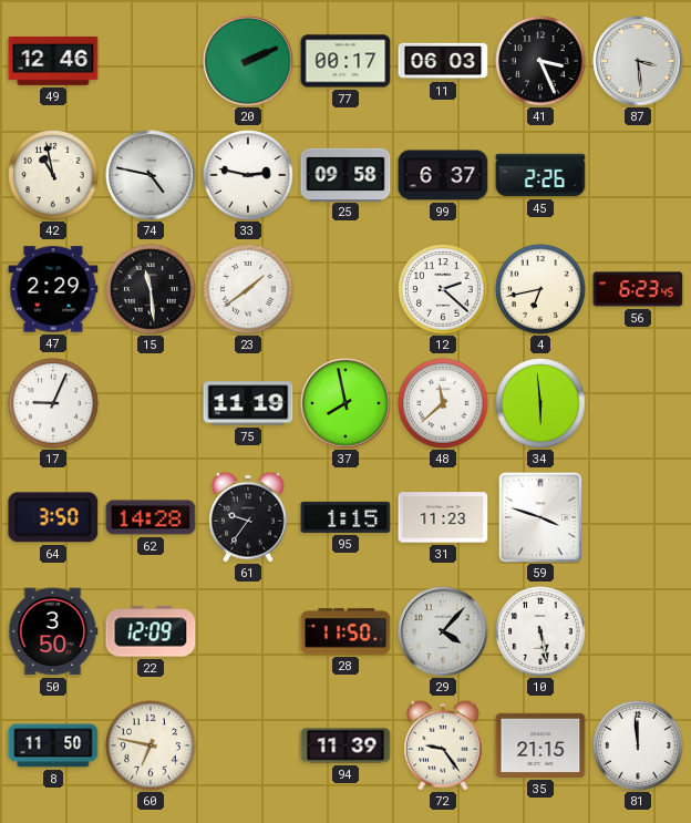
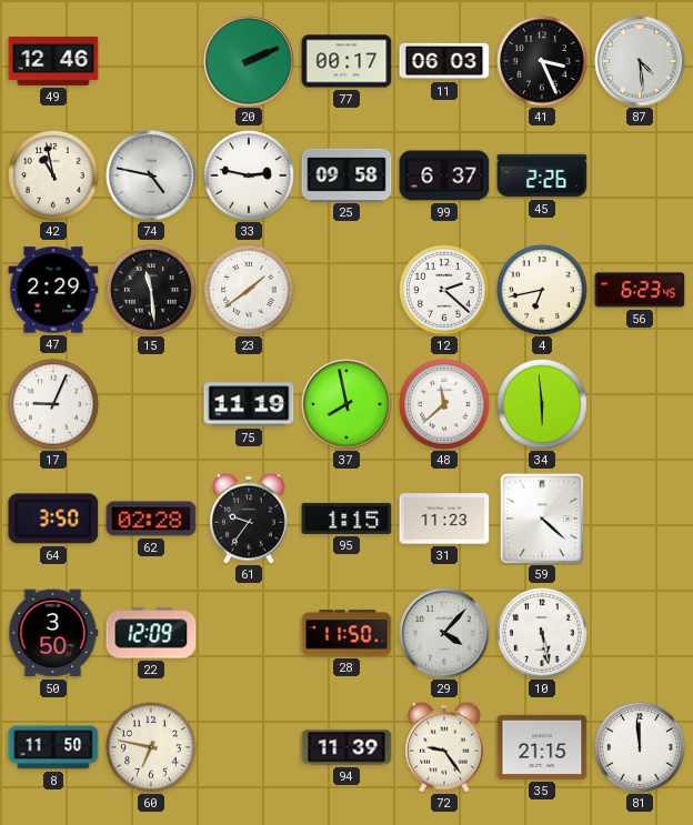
87: 3:29 -> 4:29 (640, 61)
62: 14:28 -> 02:28 (151, 519)
59: 3:48 -> 4:22 (541, 517)
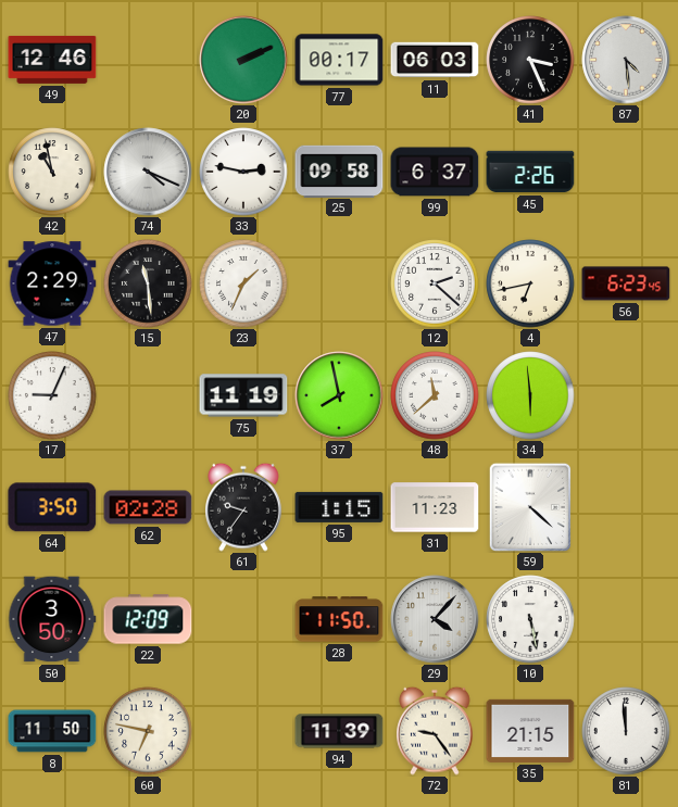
74: 4:47 -> 4:19 (148, 172)
23: 1:39 -> 1:34 (243, 283)
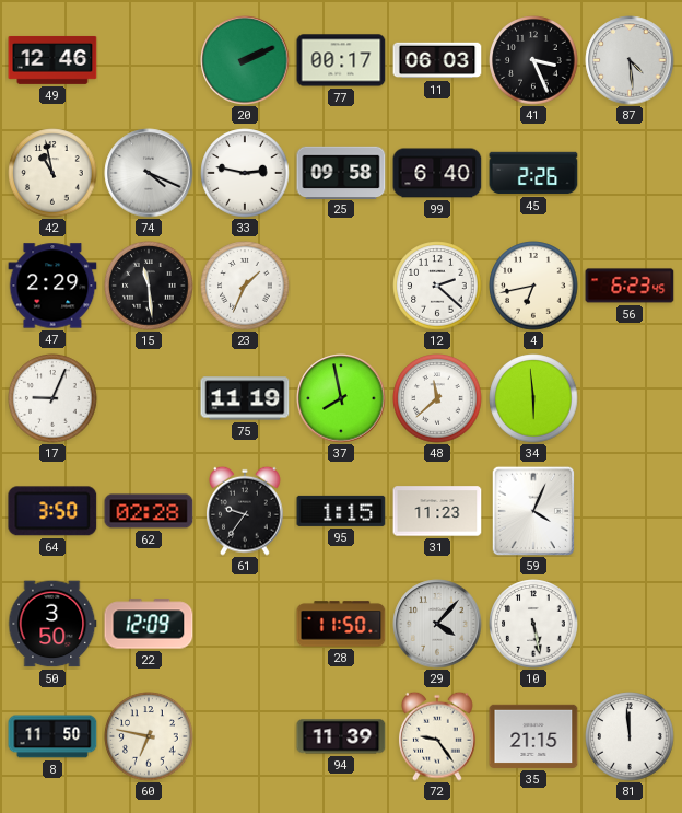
99: 6:37 -> 6:40 (437, 173)
59: 4:22 -> 4:04 (532, 510)
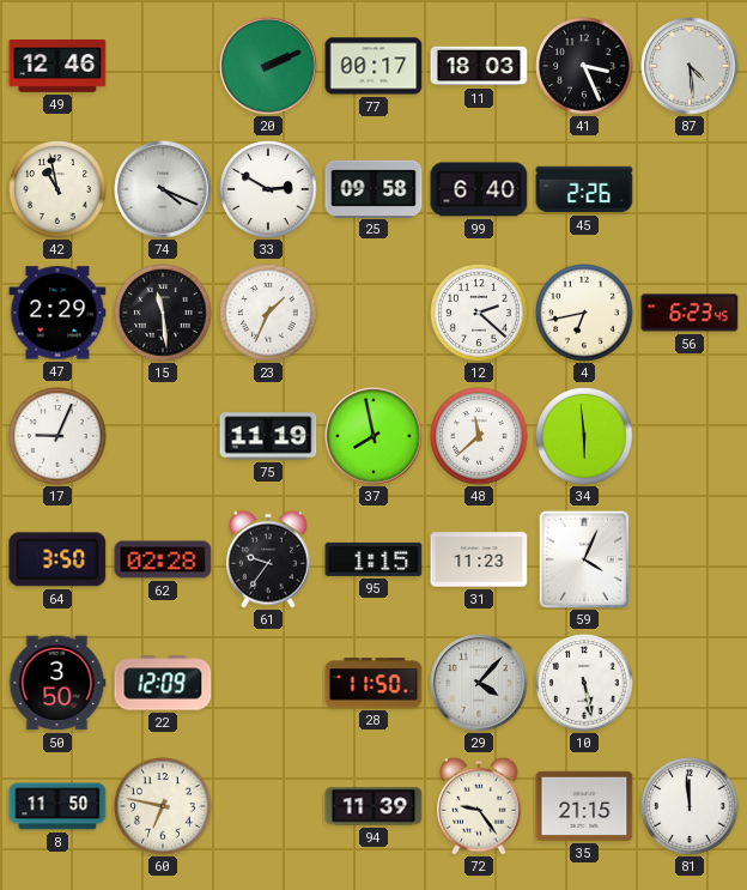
11: 06:03 -> 18:03 (479, 66)
33: 2:47 -> 2:50 (268, 189)
